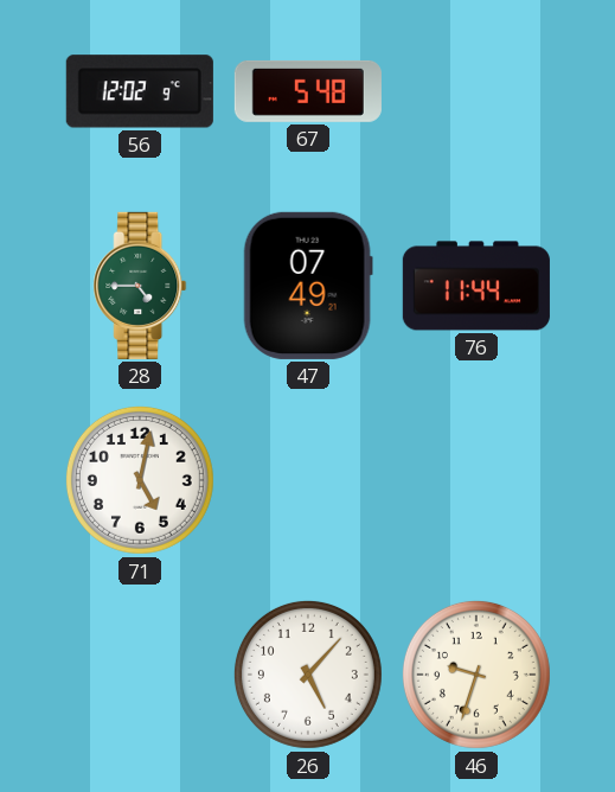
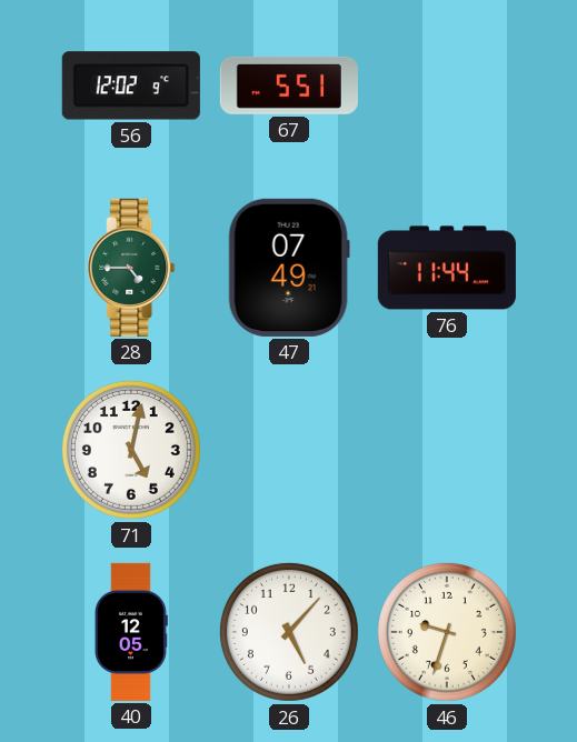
67: 5:48 -> 5:51 (289, 86)
40: none -> 12:05 (131, 632)
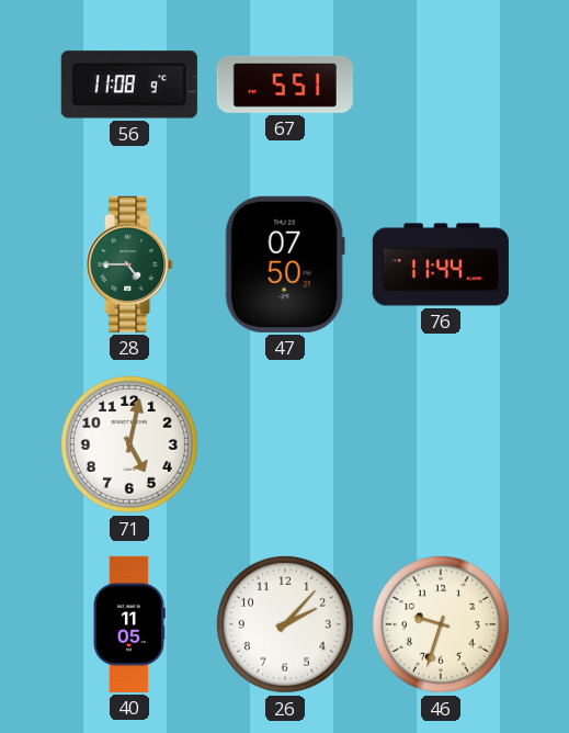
56: 12:02 -> 11:08 (129, 84)
47: 07:49 -> 07:50 (285, 264)
40: 12:05 -> 11:05 (129, 624)
26: 5:07 -> 2:07 (285, 624)
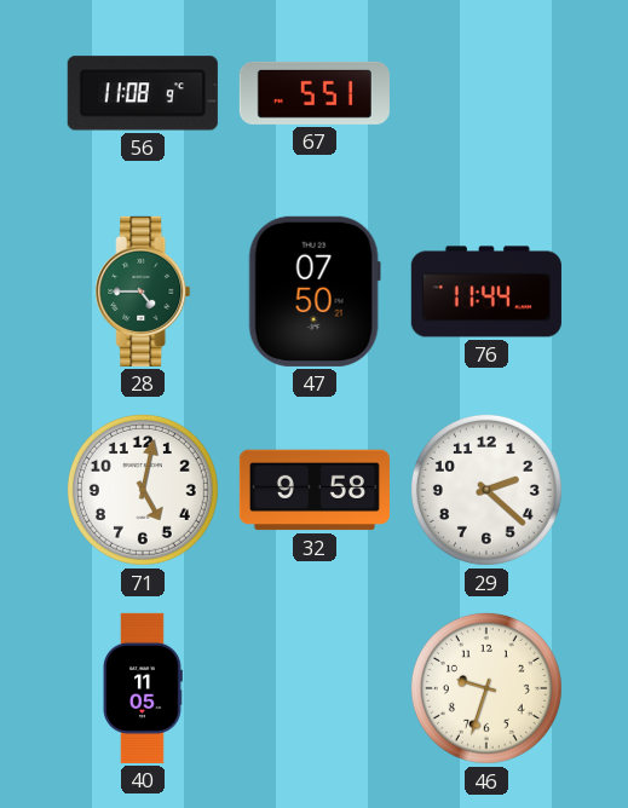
32: none -> 9:58 (315, 490)
29: none -> 2:22 (486, 490)
26: 2:07 -> none (285, 624)
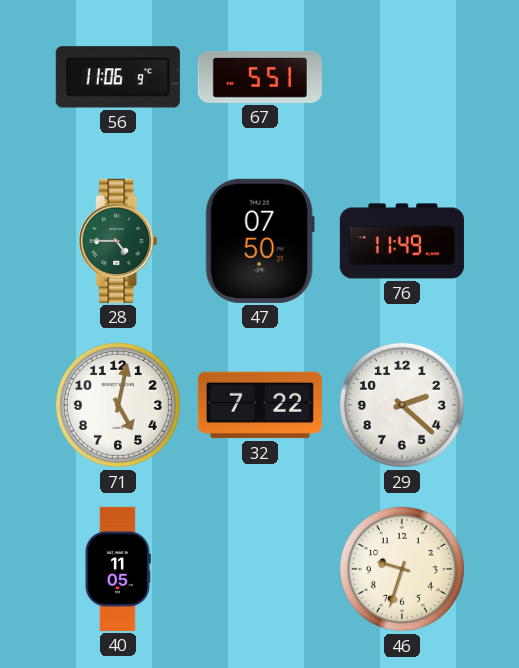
56: 11:08 -> 11:06 (118, 77)
76: 11:44 -> 11:49 (402, 241)
32: 9:58 -> 7:22 (260, 405)
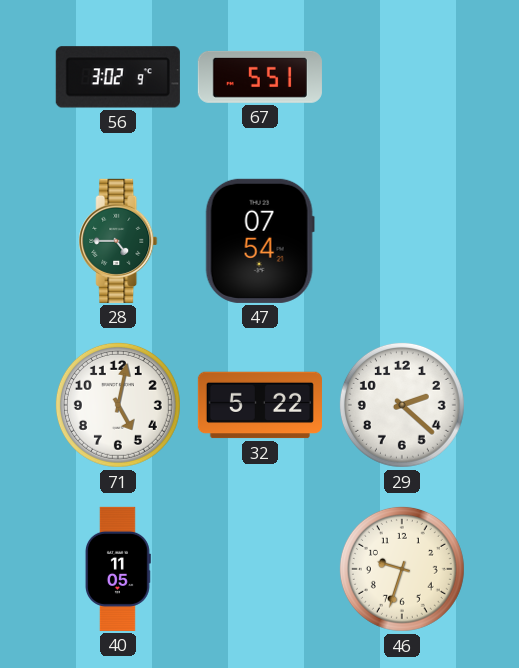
56: 11:06 -> 3:02 (118, 77)
47: 07:50 -> 07:54 (260, 241)
76: 11:49 -> none (402, 241)
32: 7:22 -> 5:22 (260, 405)
